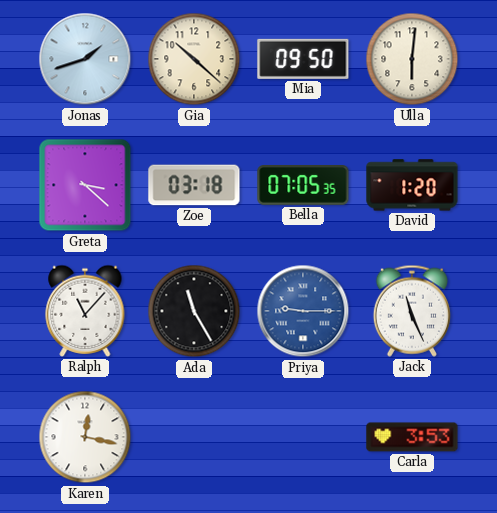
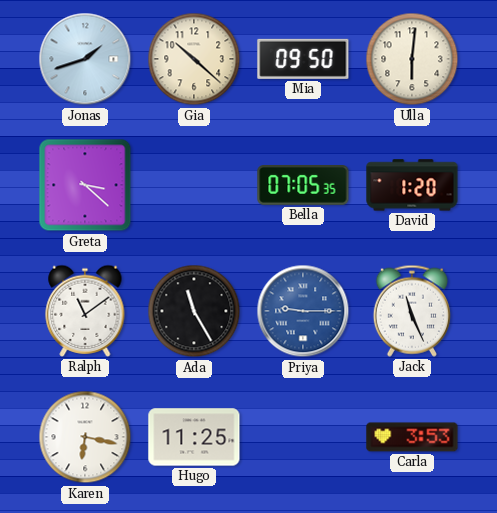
Zoe: 03:18 -> none (194, 185)
Ralph: 11:07 -> 11:09 (85, 311)
Karen: 12:17 -> 6:17 (85, 437)
Hugo: none -> 11:25 (194, 437)
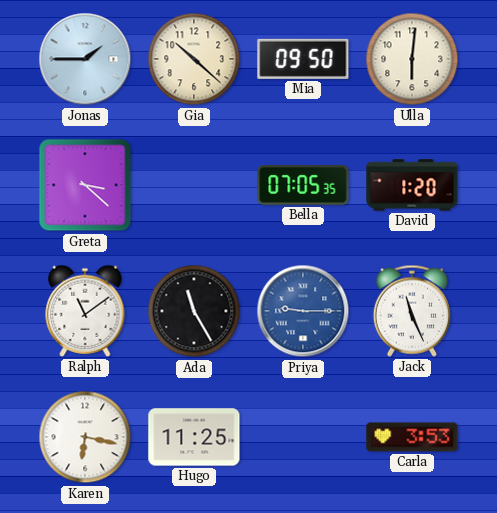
Jonas: 1:42 -> 1:45 (85, 59)
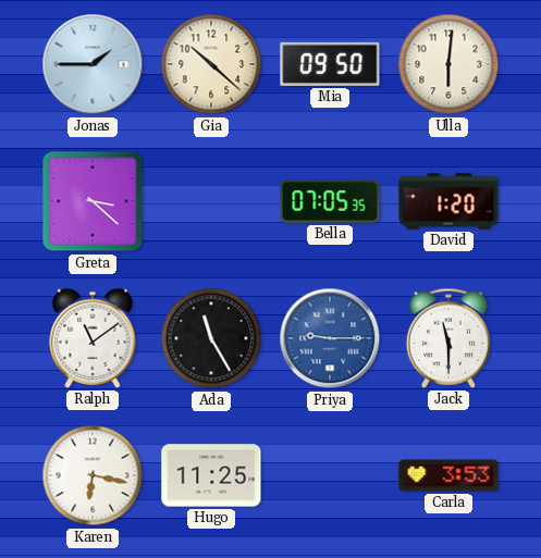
Jack: 11:26 -> 11:30 (448, 338)
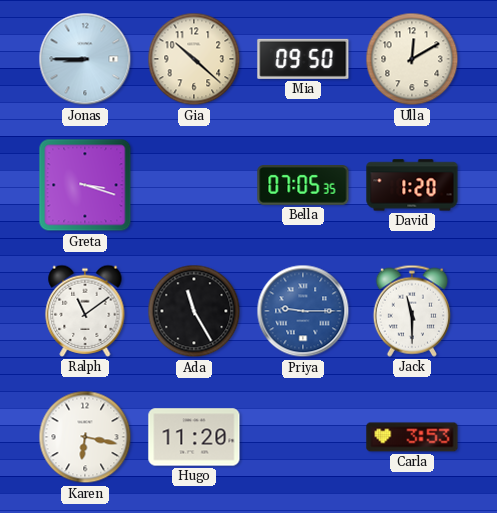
Jonas: 1:45 -> 8:45 (85, 59)
Ulla: 6:01 -> 12:10 (412, 59)
Greta: 3:22 -> 3:18 (85, 185)
Hugo: 11:25 -> 11:20 (194, 437)
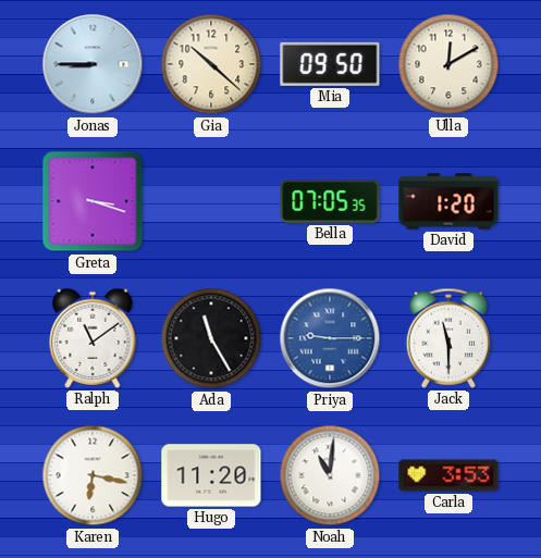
Noah: none -> 11:01 (330, 475)
